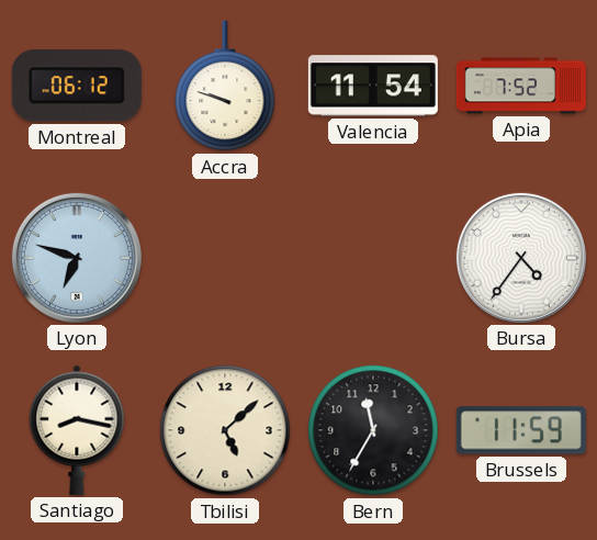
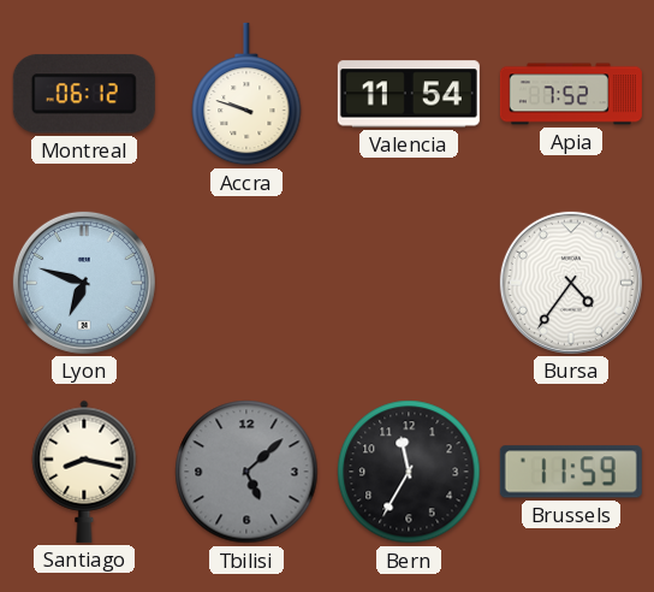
Tbilisi dial: cream -> grey (246, 472)
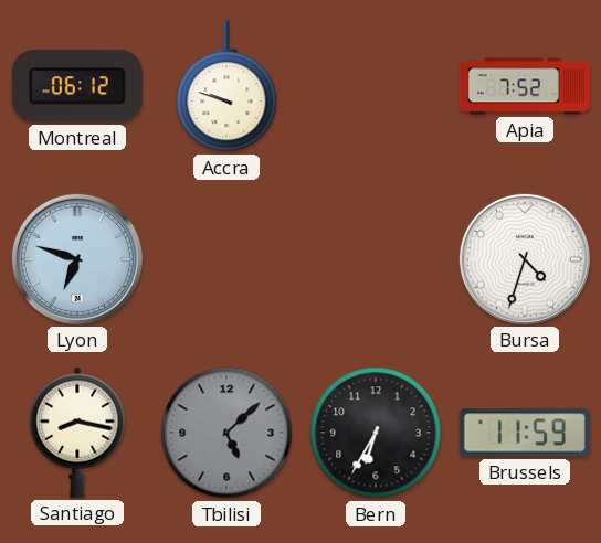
Valencia: 11:54 -> none (409, 94)
Bursa: 4:36 -> 4:33 (525, 259)
Bern: 11:35 -> 6:35 (376, 433)
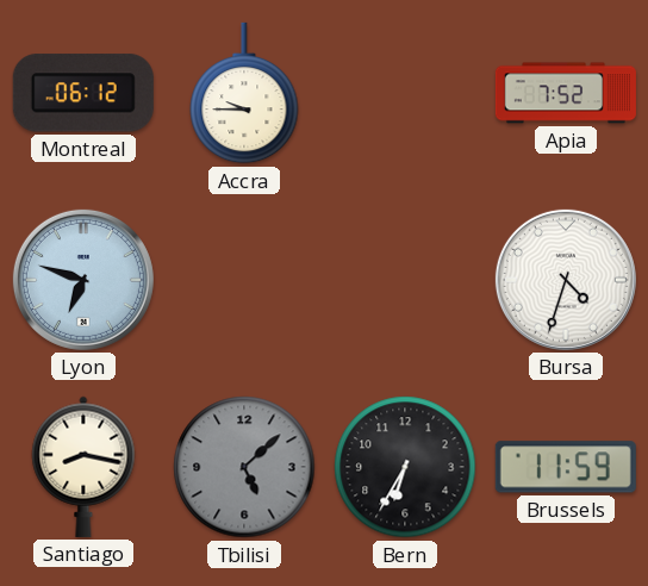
Accra: 9:48 -> 9:45 (244, 93)
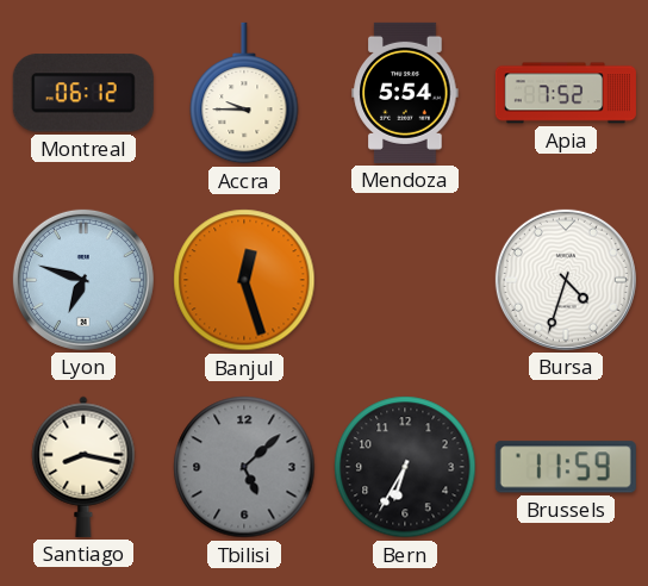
Mendoza: none -> 5:54 (405, 93)
Banjul: none -> 12:27 (244, 280)
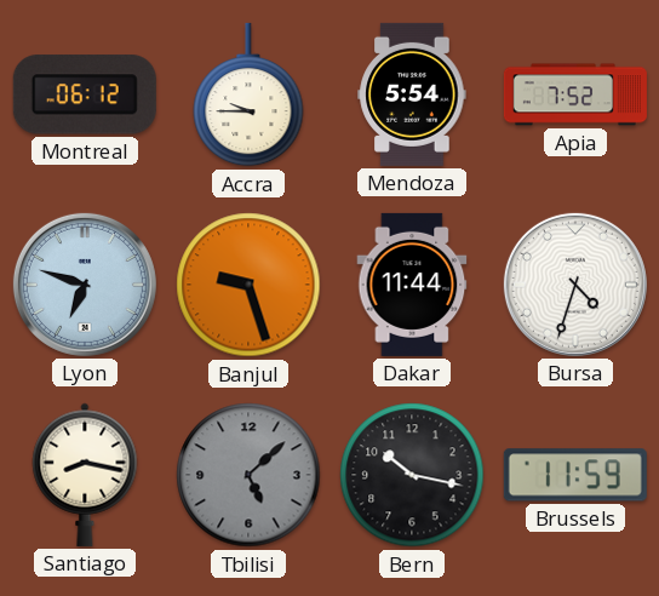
Banjul: 12:27 -> 9:27 (248, 285)
Dakar: none -> 11:44 (412, 285)
Bern: 6:35 -> 10:17 (412, 475)
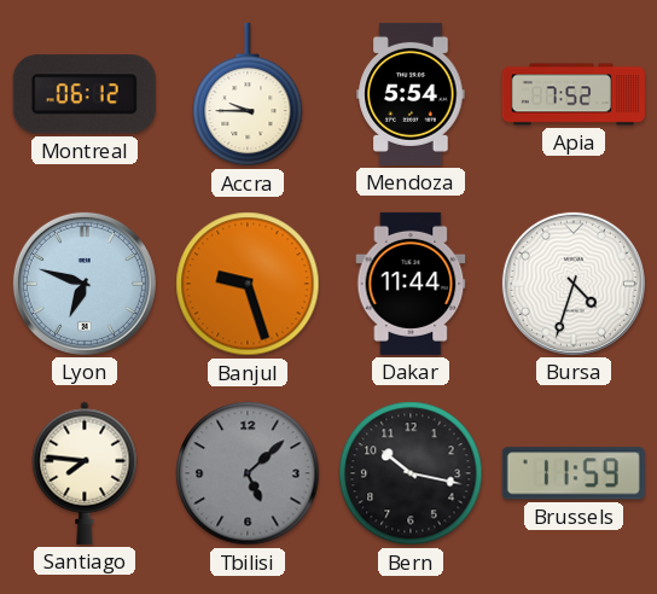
Santiago: 8:17 -> 7:46 (85, 473)
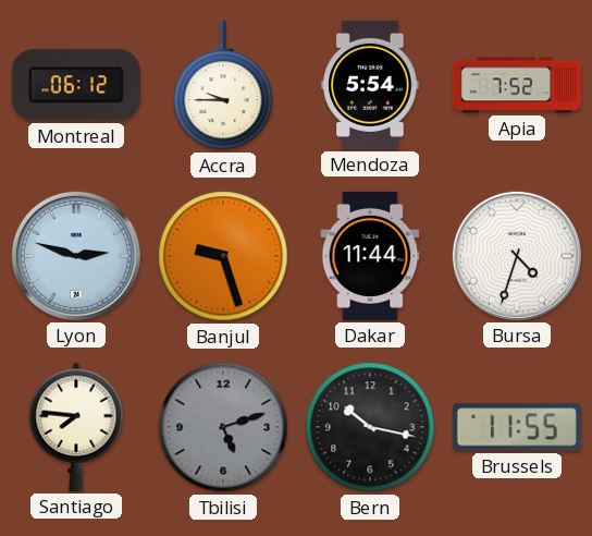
Lyon: 6:48 -> 2:48 (76, 256)
Tbilisi: 5:08 -> 5:12 (223, 427)
Brussels: 11:59 -> 11:55 (517, 427)
